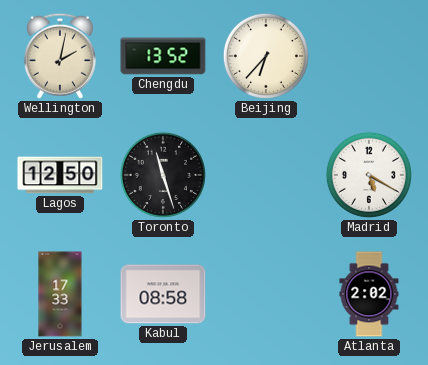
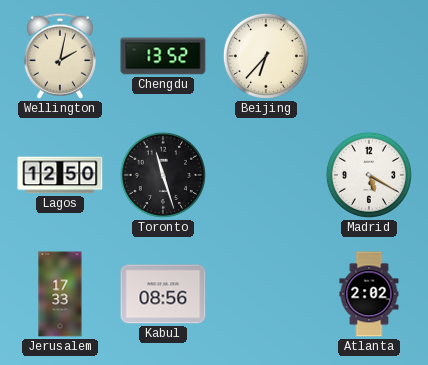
Kabul: 08:58 -> 08:56 (163, 294)
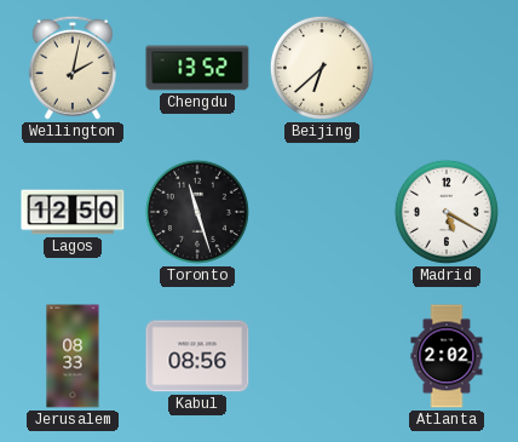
Beijing: 6:37 -> 6:38 (322, 68)
Jerusalem: 17:33 -> 08:33 (73, 356)
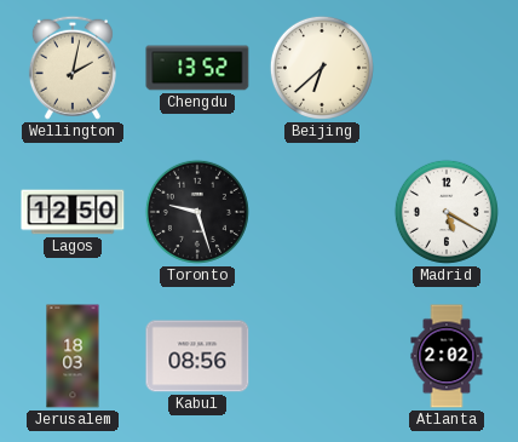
Toronto: 11:27 -> 9:27 (197, 212)
Jerusalem: 08:33 -> 18:03 (73, 356)
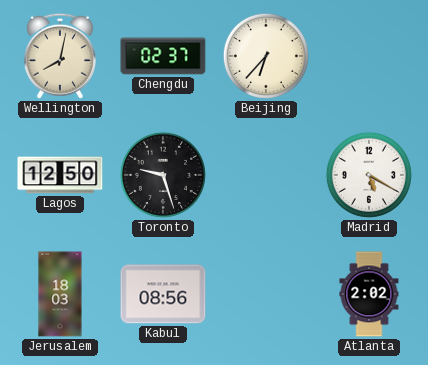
Wellington: 2:02 -> 8:02 (60, 56)
Chengdu: 13:52 -> 02:37 (163, 56)
Beijing: 6:38 -> 6:37 (266, 56)
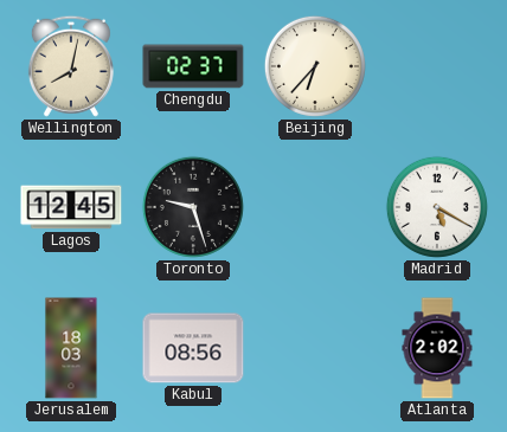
Lagos: 12:50 -> 12:45 (71, 207)
